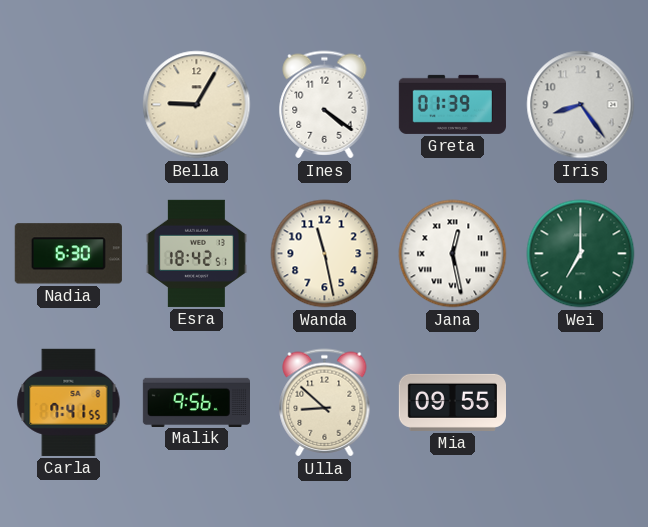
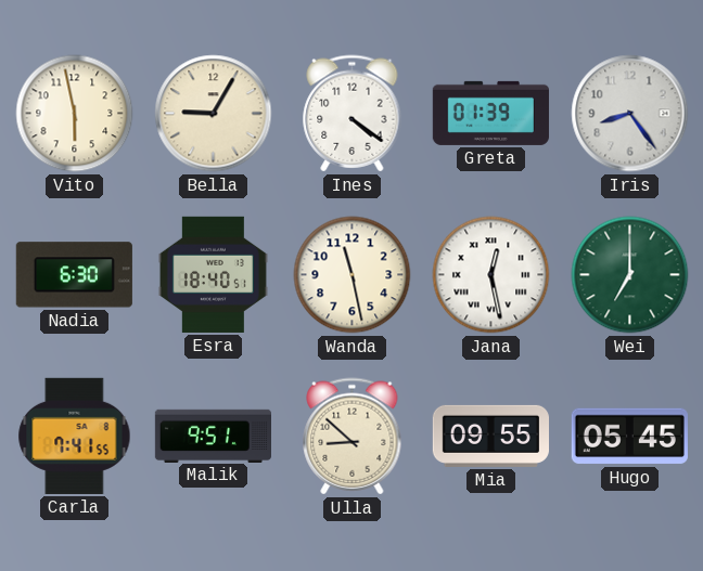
Vito: none -> 5:58 (75, 114)
Esra: 18:42 -> 18:40 (213, 274)
Malik: 9:56 -> 9:51 (213, 436)
Hugo: none -> 05:45 (629, 437)
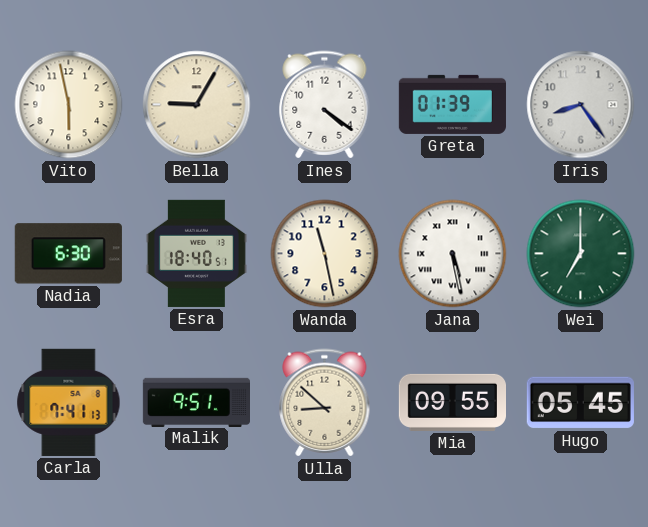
Jana: 12:28 -> 5:28 (453, 254)
Carla: 7:41:55 -> 7:41:13 (69, 402)
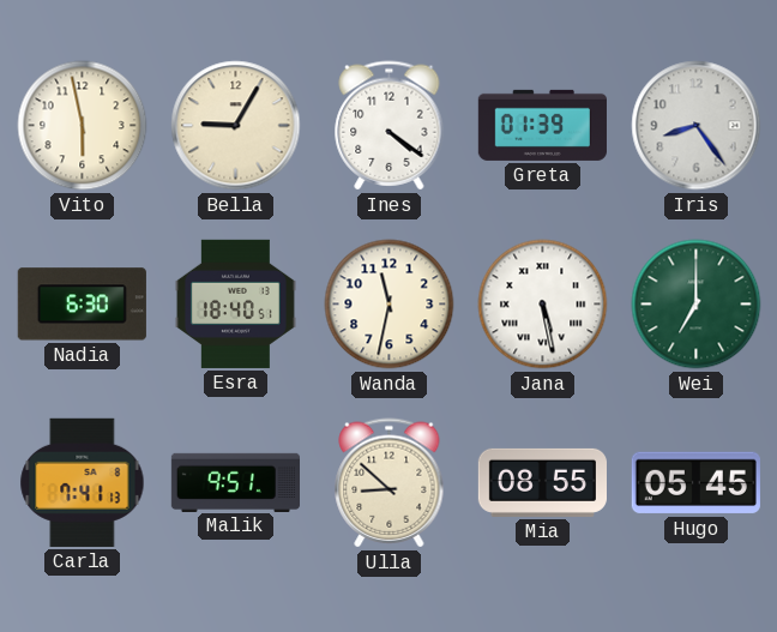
Wanda: 11:28 -> 11:32 (390, 305)
Mia: 09:55 -> 08:55 (542, 482)
